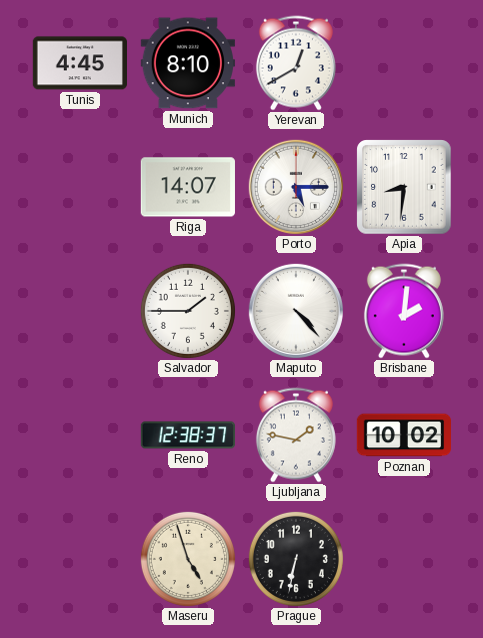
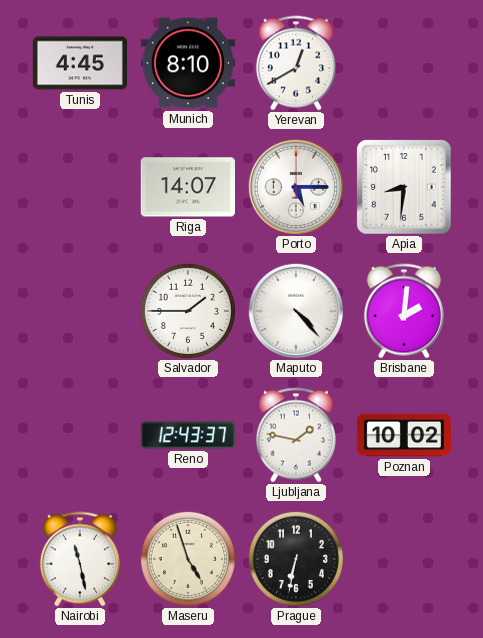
Reno: 12:38 -> 12:43 (188, 435)
Nairobi: none -> 11:28 (80, 559)
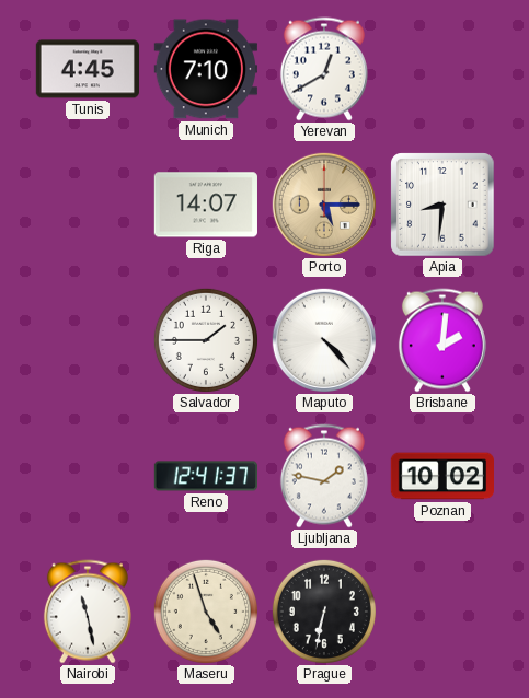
Munich: 8:10 -> 7:10 (205, 69)
Porto dial: white -> champagne (324, 205)
Reno: 12:43 -> 12:41 (206, 476)
